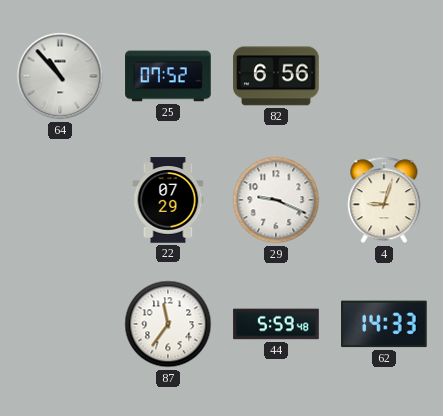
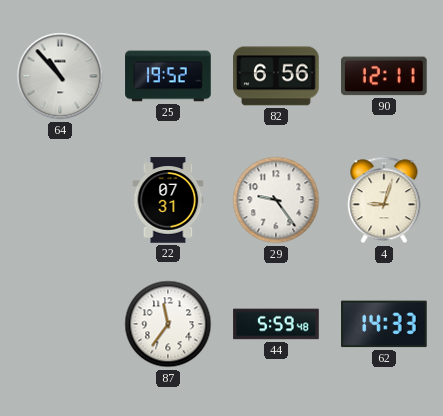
25: 07:52 -> 19:52 (168, 76)
90: none -> 12:11 (384, 76)
22: 07:29 -> 07:31 (168, 200)
29: 9:19 -> 9:24 (276, 200)
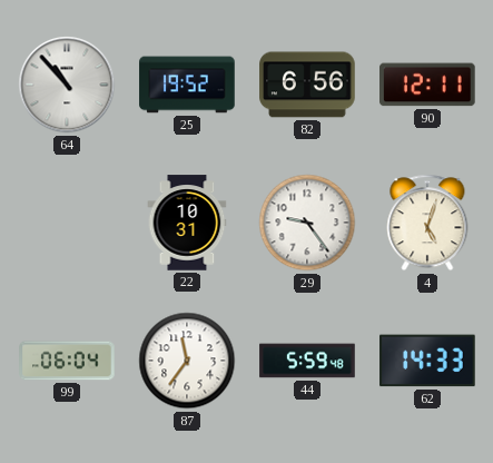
22: 07:31 -> 10:31 (187, 223)
4: 9:03 -> 5:03 (427, 223)
99: none -> 06:04 (67, 361)
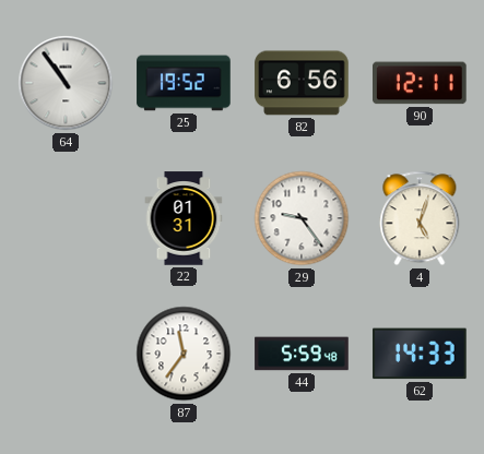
64: 10:53 -> 10:54 (66, 83)
22: 10:31 -> 01:31 (184, 218)
99: 06:04 -> none (67, 361)
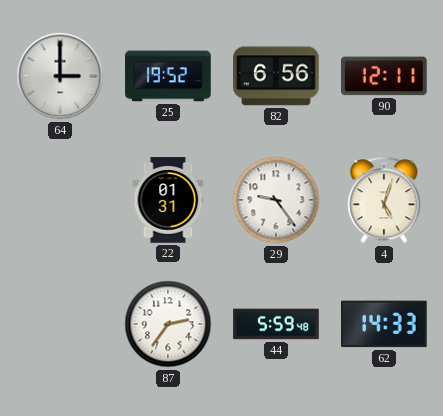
64: 10:54 -> 3:00 (60, 76)
87: 11:36 -> 2:36 (168, 324)
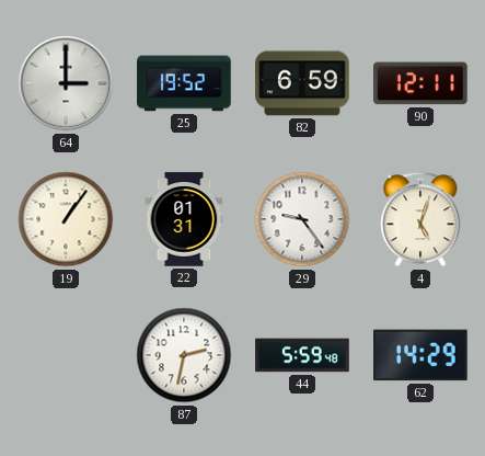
82: 6:56 -> 6:59 (302, 83)
19: none -> 1:06 (66, 219)
87: 2:36 -> 2:32 (184, 355)
62: 14:33 -> 14:29 (420, 355)
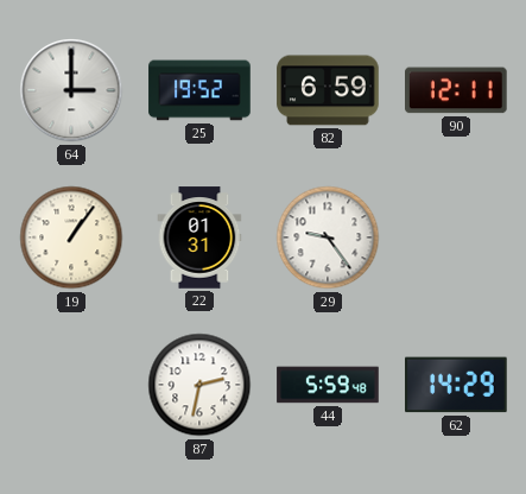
4: 5:03 -> none (420, 219)
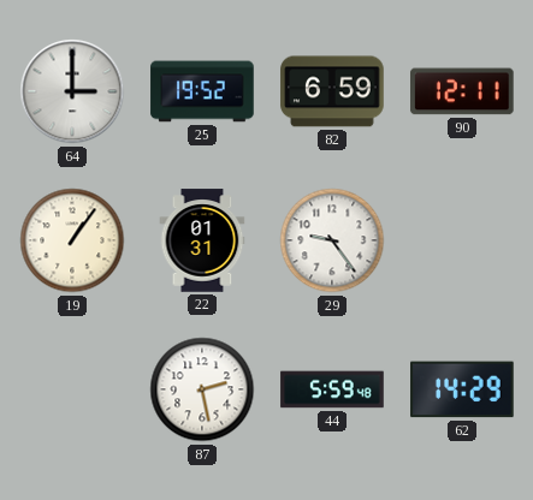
87: 2:32 -> 2:28 (202, 389)
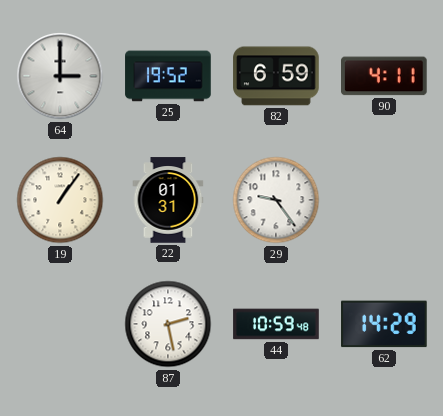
90: 12:11 -> 4:11 (384, 76)
44: 5:59 -> 10:59 (276, 324)
